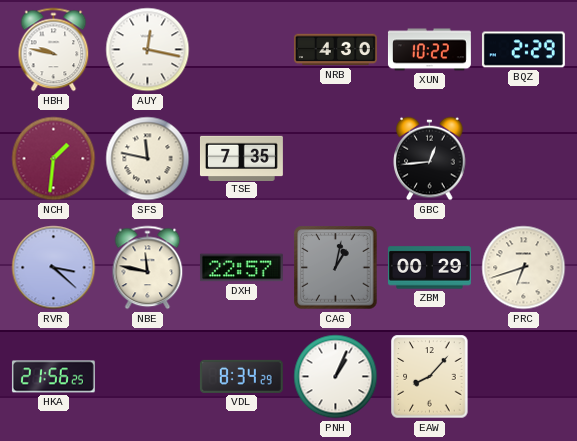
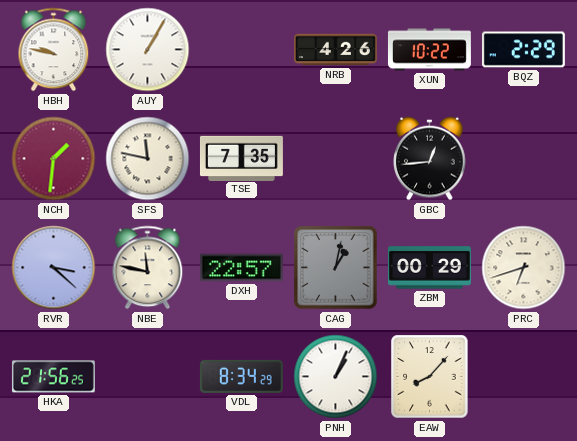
AUY: 12:17 -> 1:05 (148, 50)
NRB: 4:30 -> 4:26 (335, 50)
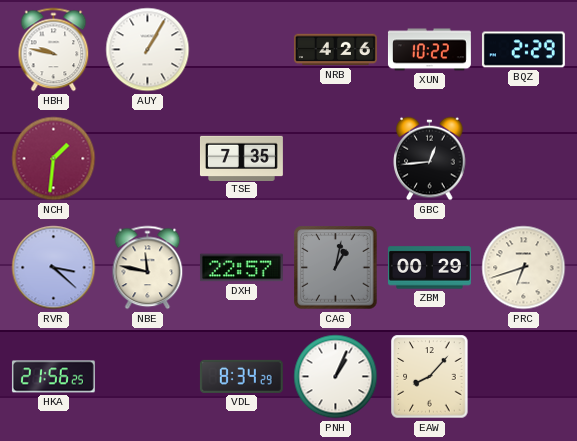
SFS: 11:47 -> none (148, 159)
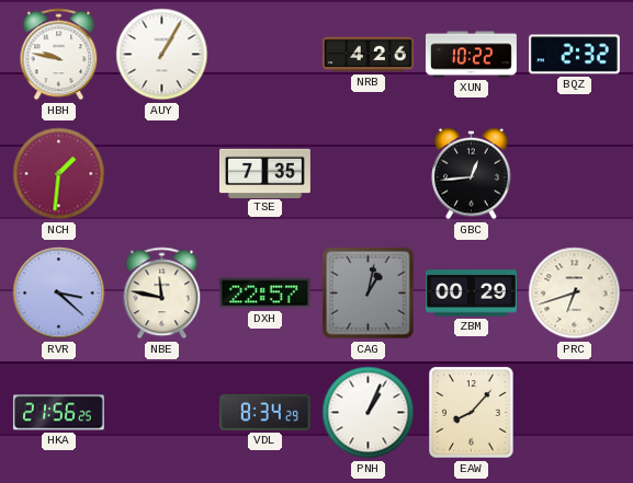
BQZ: 2:29 -> 2:32 (574, 55)
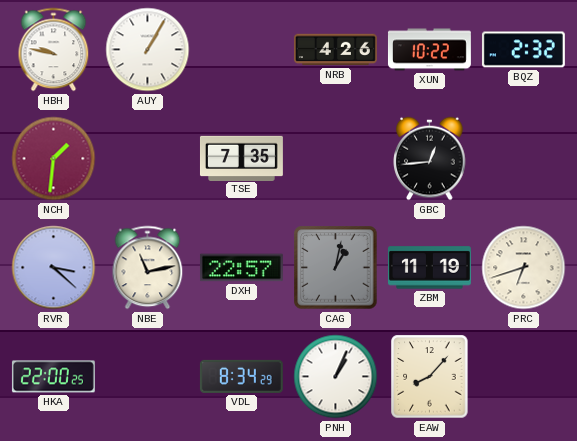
NBE: 11:47 -> 11:13 (148, 268)
ZBM: 00:29 -> 11:19 (429, 268)
HKA: 21:56 -> 22:00 (53, 377)
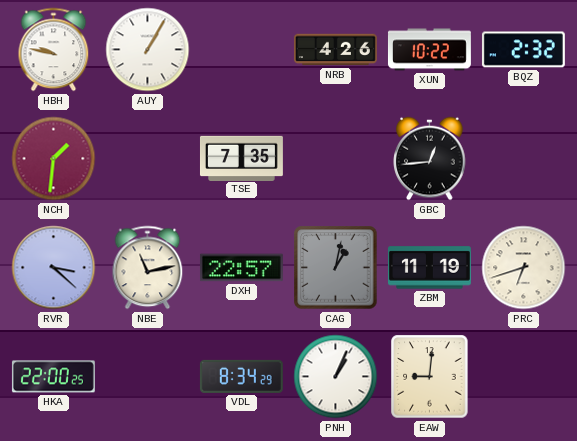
EAW: 8:07 -> 9:01 (430, 377)
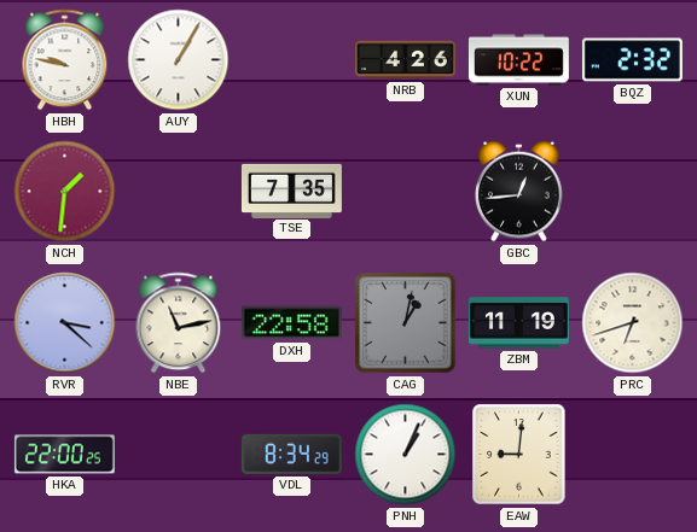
DXH: 22:57 -> 22:58 (291, 323)
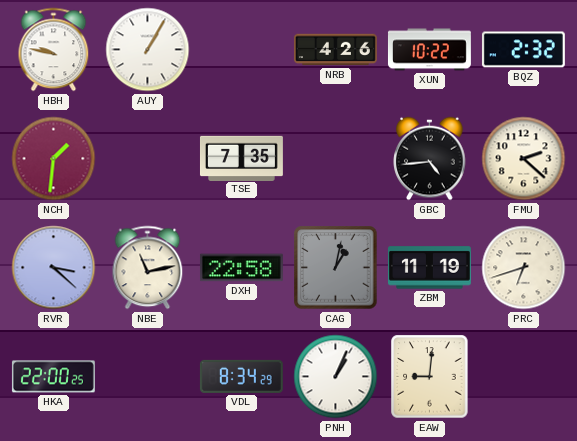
GBC: 12:44 -> 4:44 (430, 159)
FMU: none -> 2:22 (524, 159)
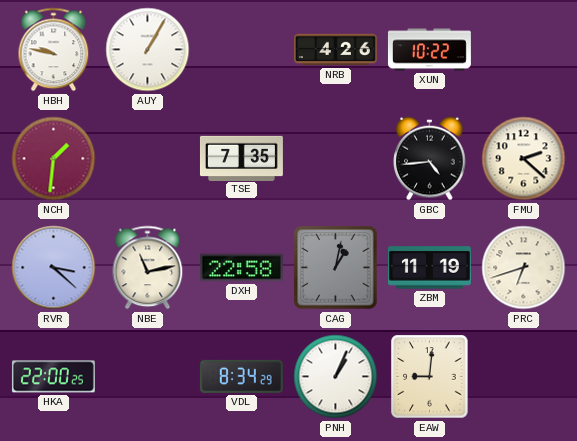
BQZ: 2:32 -> none (523, 50)
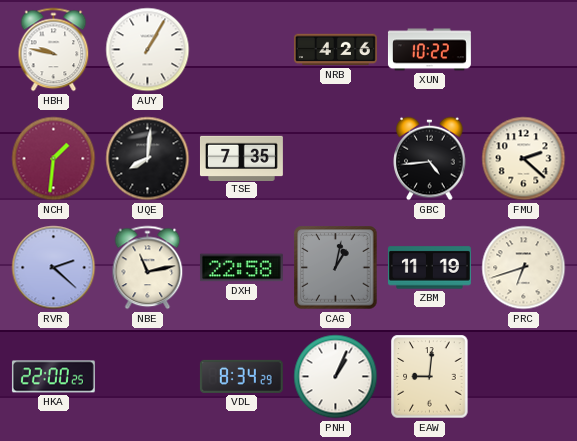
UQE: none -> 8:01 (148, 159)
RVR: 3:22 -> 2:22 (54, 268)
